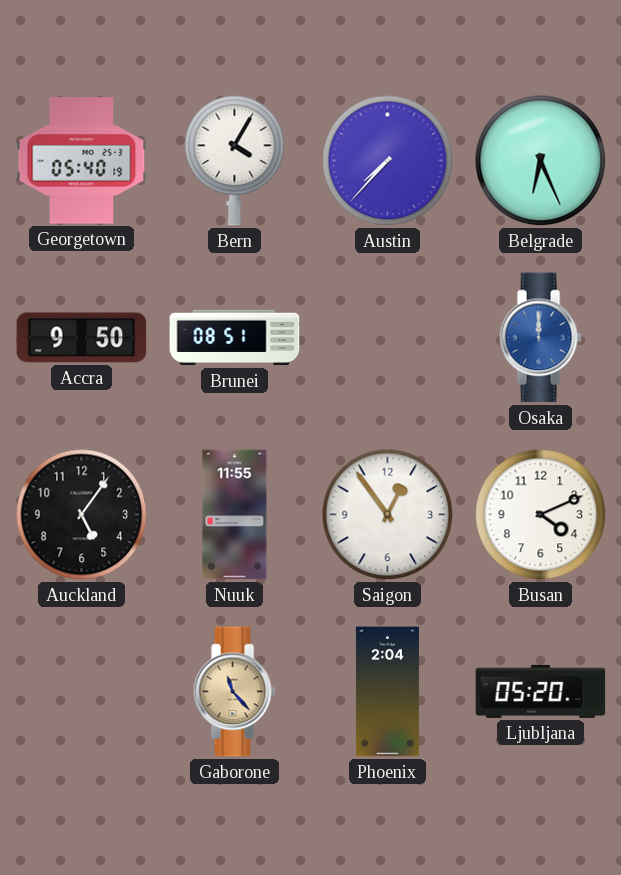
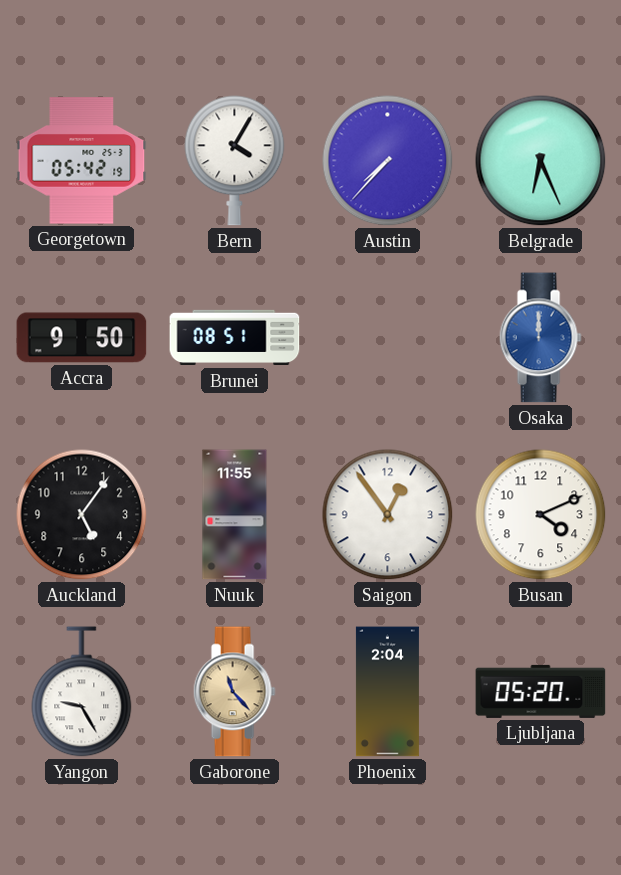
Georgetown: 05:40 -> 05:42 (82, 161)
Yangon: none -> 9:25 (82, 692)
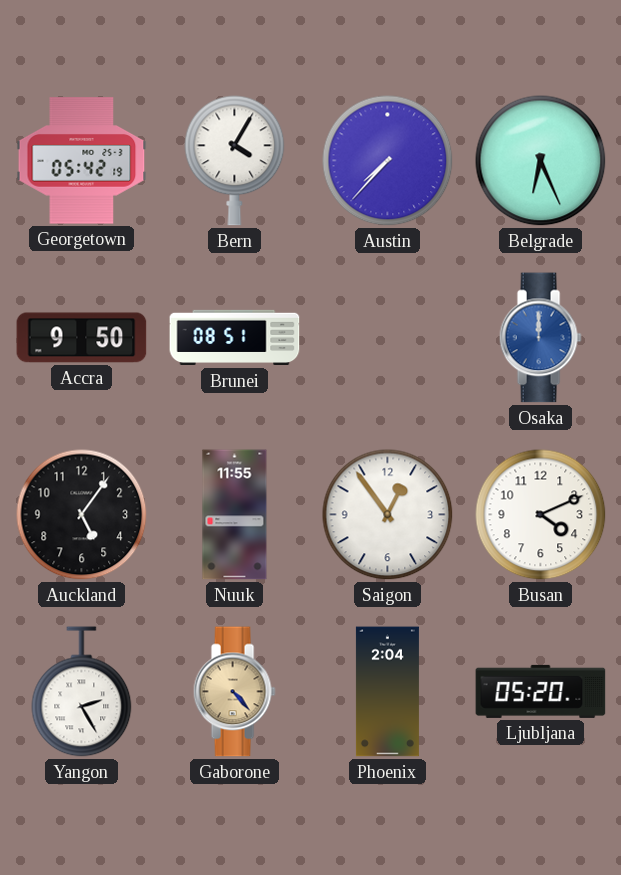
Yangon: 9:25 -> 2:25 (82, 692)
Gaborone: 11:23 -> 4:23 (234, 692)
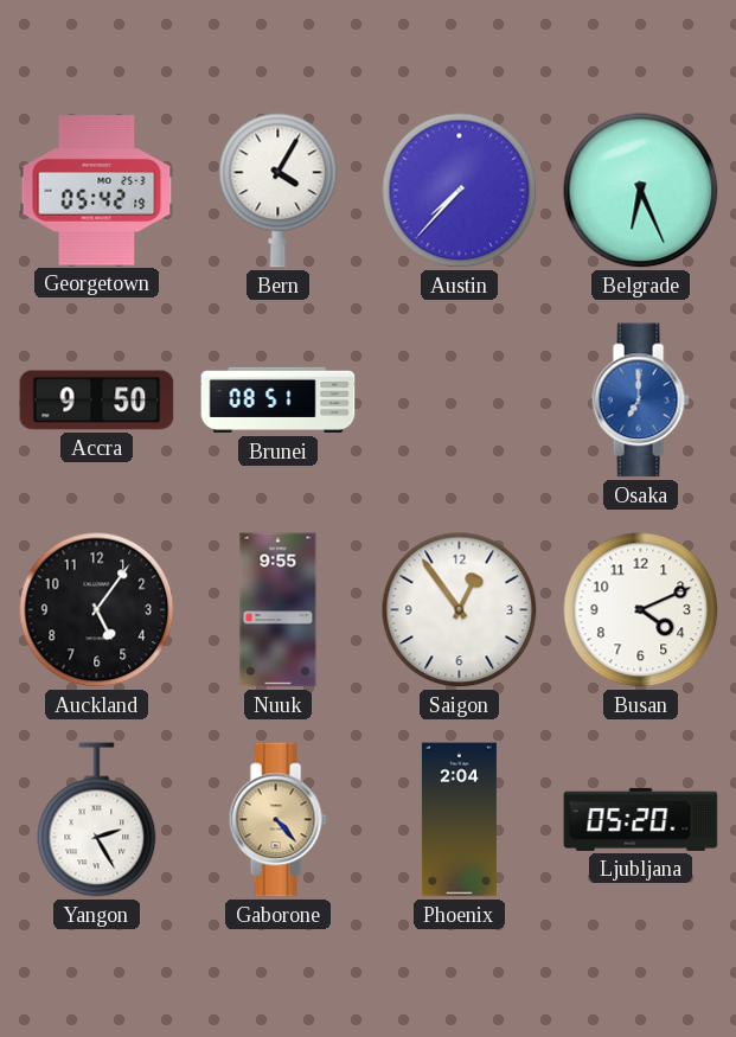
Osaka: 12:00 -> 7:00 (640, 401)
Nuuk: 11:55 -> 9:55 (279, 610)
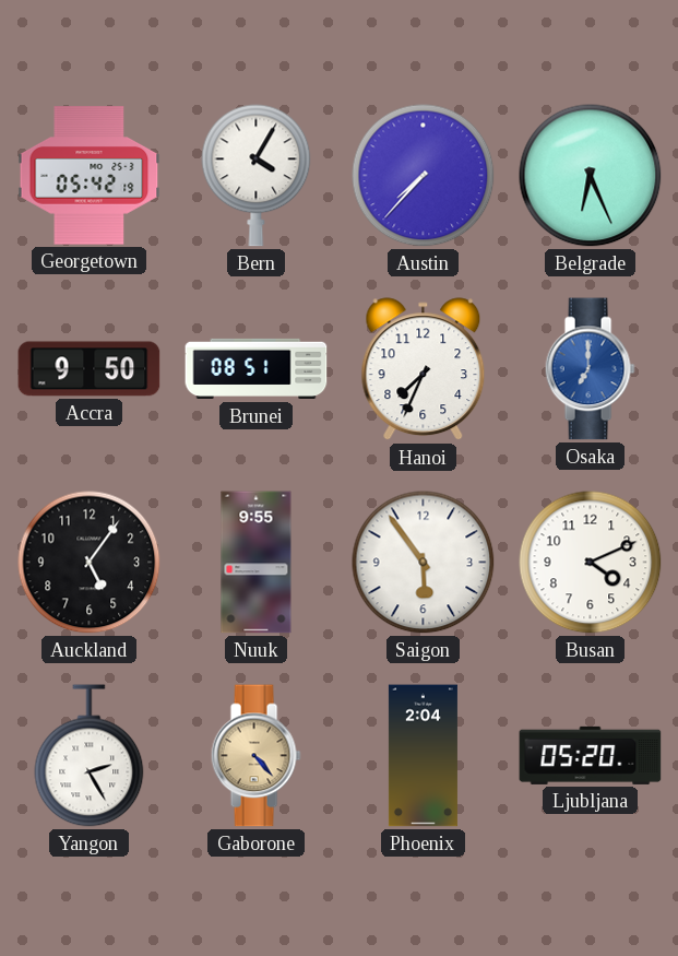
Hanoi: none -> 7:34 (424, 369)
Saigon: 12:54 -> 5:54 (424, 563)
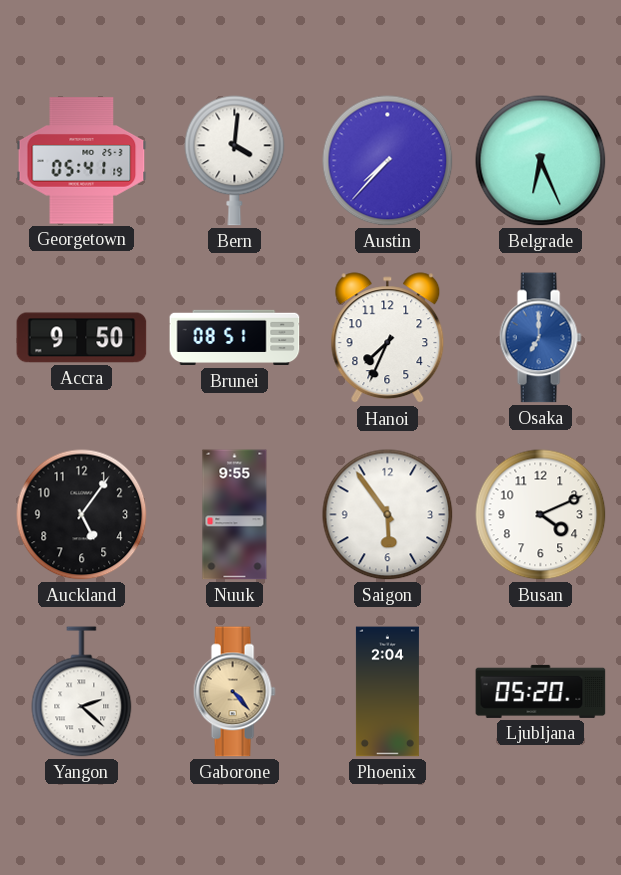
Georgetown: 05:42 -> 05:41 (82, 161)
Bern: 4:05 -> 4:01 (235, 161)
Yangon: 2:25 -> 2:22 (82, 692)
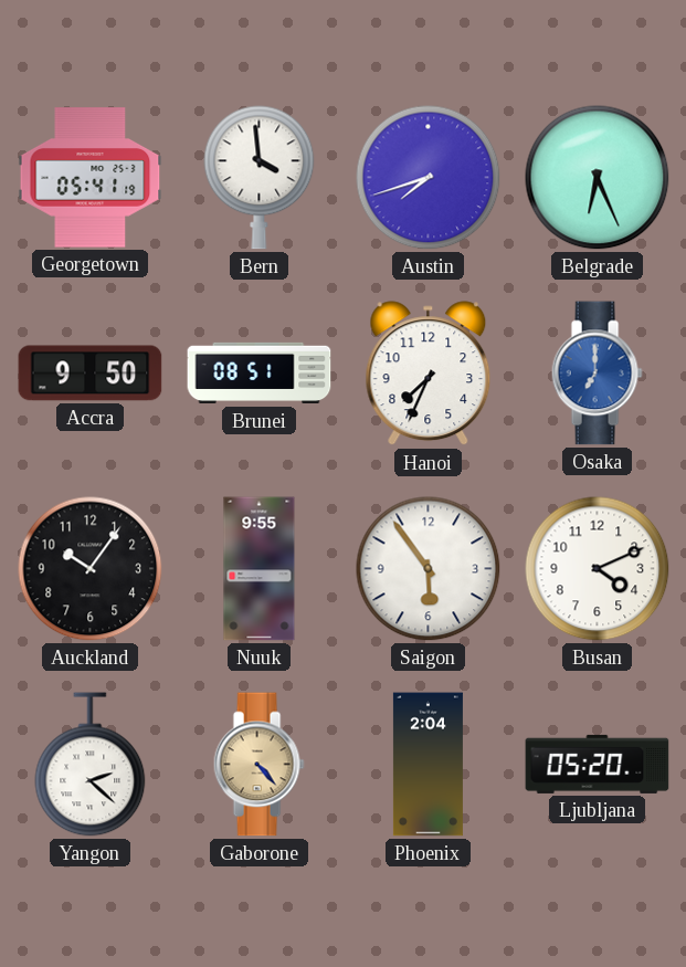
Bern: 4:01 -> 3:59 (260, 178)
Austin: 7:37 -> 7:42 (429, 178)
Auckland: 5:06 -> 10:06 (91, 569)
